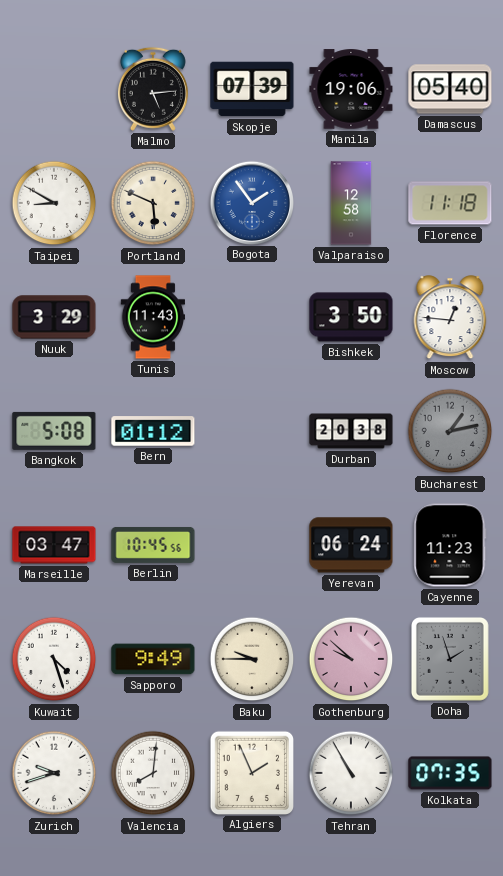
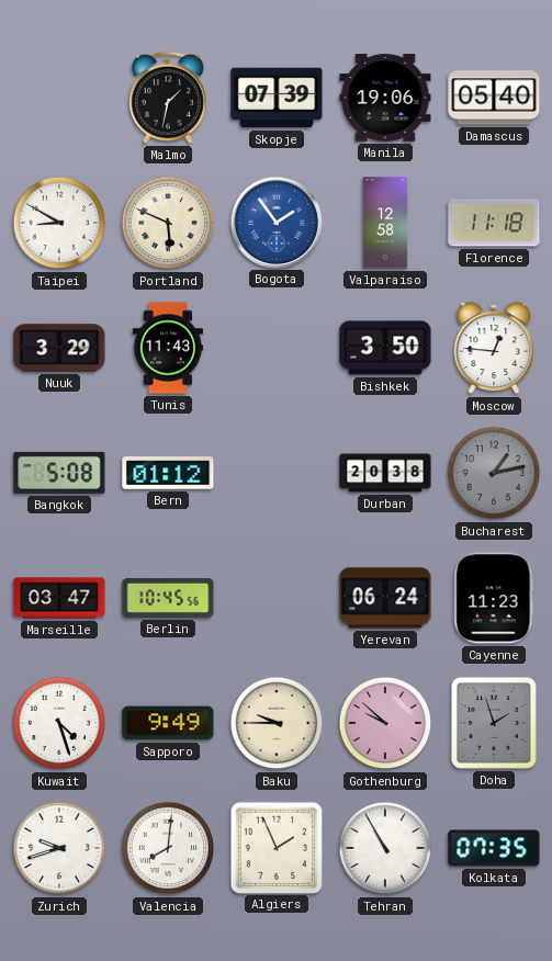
Malmo: 5:14 -> 1:32 (168, 98)
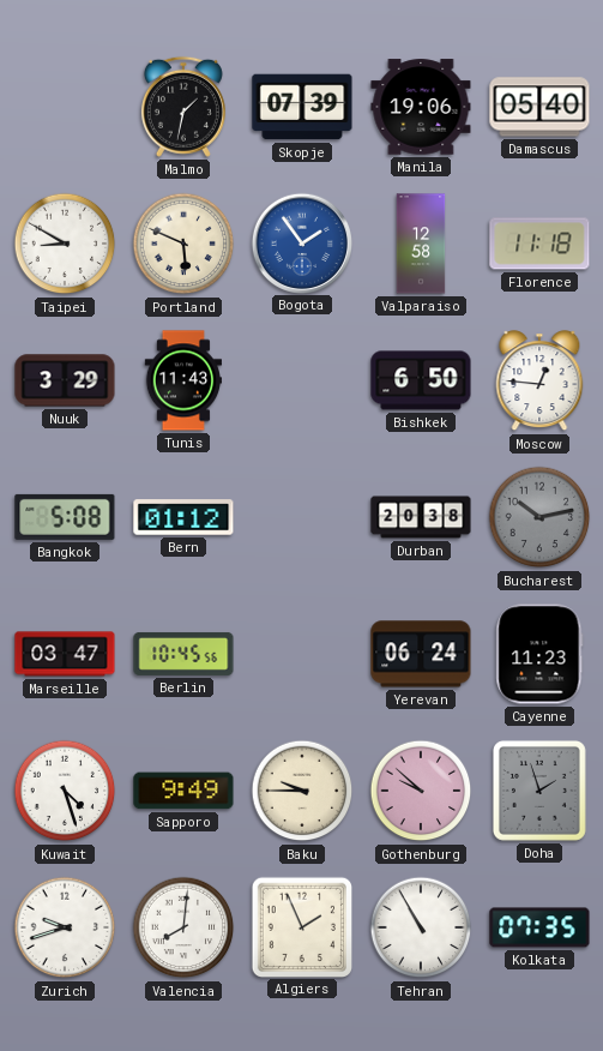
Bishkek: 3:50 -> 6:50 (421, 380)
Bucharest: 1:13 -> 10:13 (539, 517)
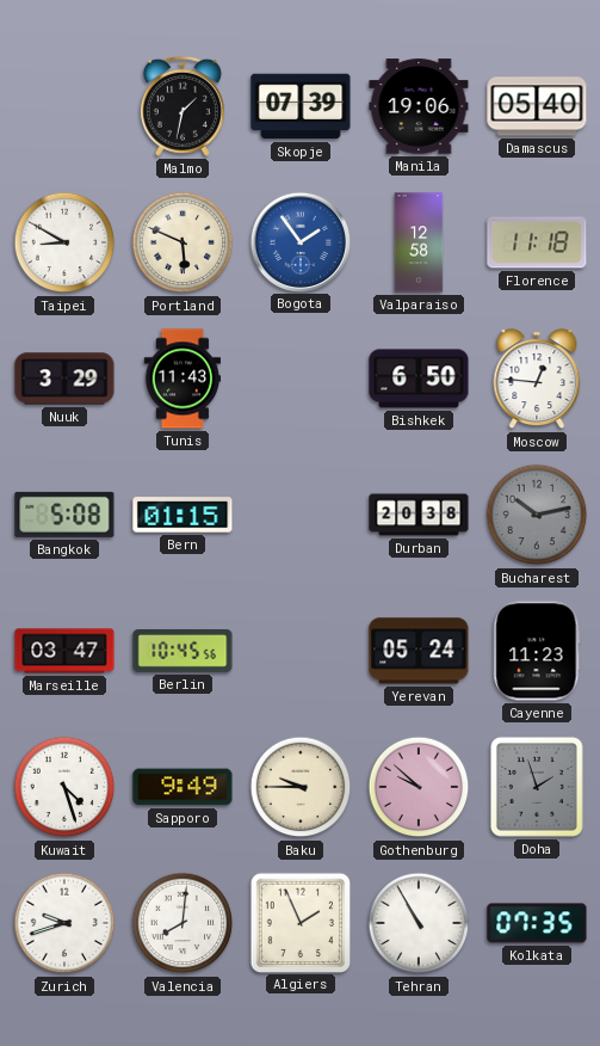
Bern: 01:12 -> 01:15 (183, 515)
Yerevan: 06:24 -> 05:24 (419, 651)
